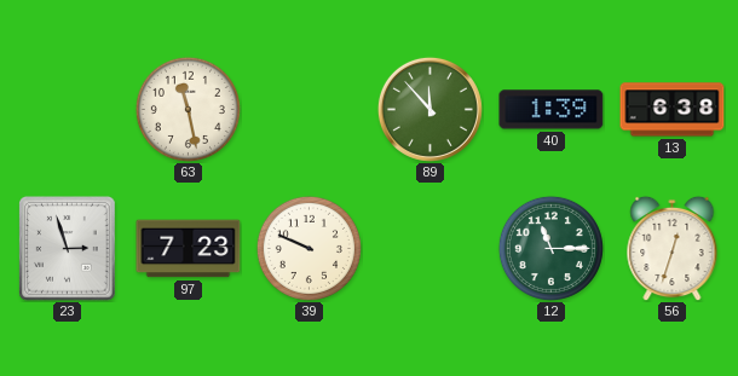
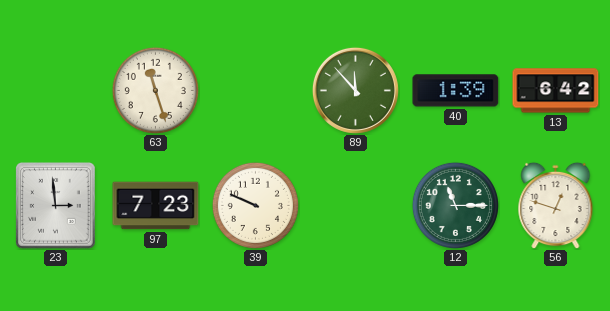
63: 11:28 -> 11:27 (155, 90)
13: 6:38 -> 6:42 (556, 91)
23: 2:57 -> 2:59 (56, 206)
56: 12:33 -> 12:48 (556, 205)
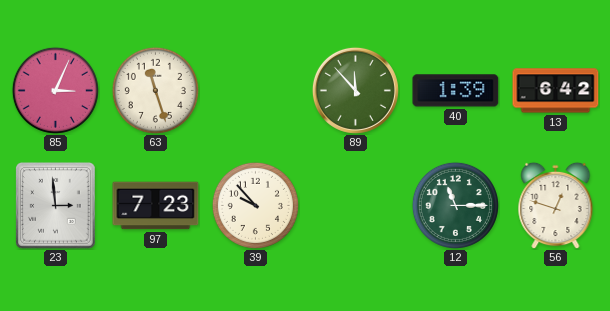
85: none -> 3:04 (55, 90)
39: 9:49 -> 9:53 (255, 205)
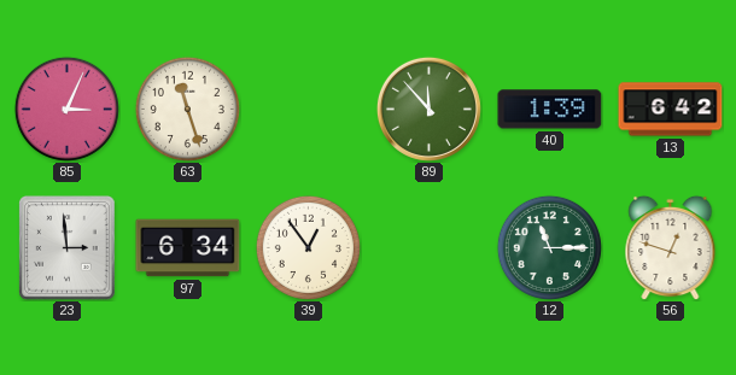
97: 7:23 -> 6:34 (188, 248)
39: 9:53 -> 12:54 (308, 247)
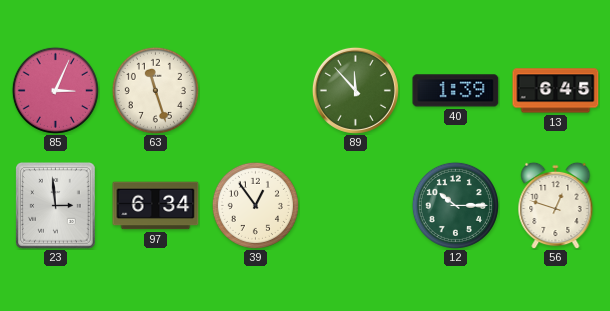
13: 6:42 -> 6:45 (556, 91)
12: 11:15 -> 10:15 (455, 205)
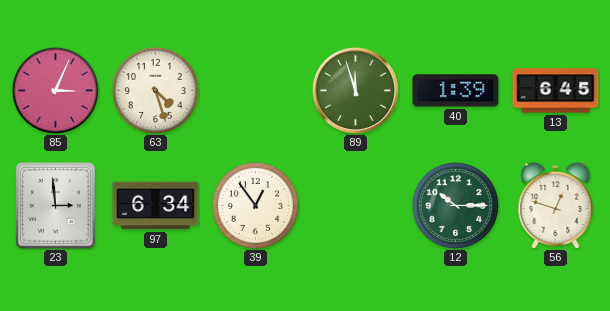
63: 11:27 -> 4:27 (155, 90)
89: 11:53 -> 11:57 (355, 90)
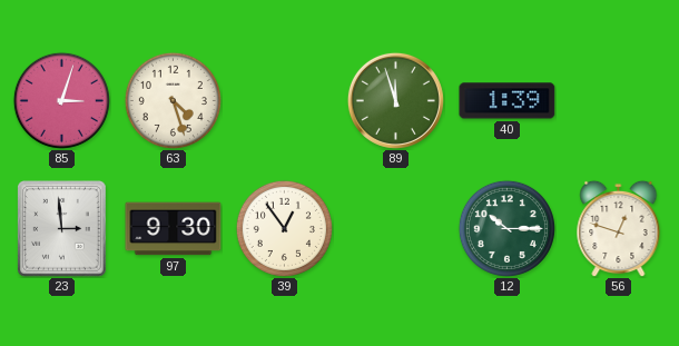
85: 3:04 -> 3:03 (61, 100)
13: 6:45 -> none (556, 91)
97: 6:34 -> 9:30 (174, 229)
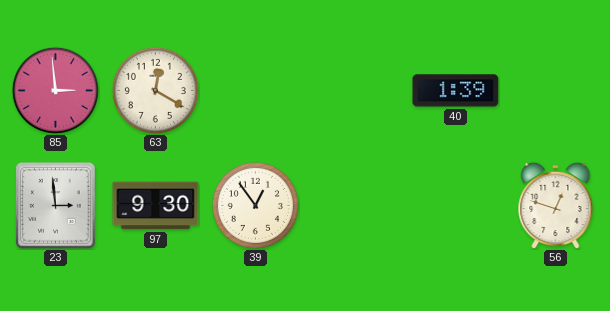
85: 3:03 -> 2:59 (55, 90)
63: 4:27 -> 12:20 (155, 90)
89: 11:57 -> none (395, 100)
12: 10:15 -> none (506, 228)
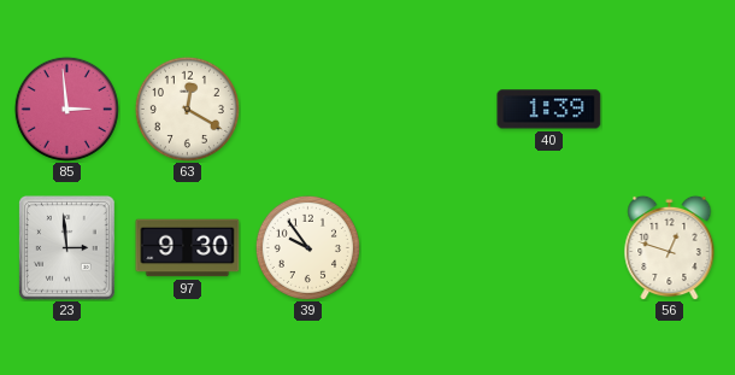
39: 12:54 -> 9:54 (307, 247)
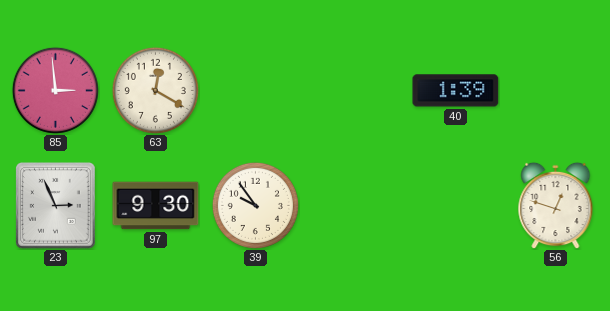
23: 2:59 -> 2:56 (56, 206)
